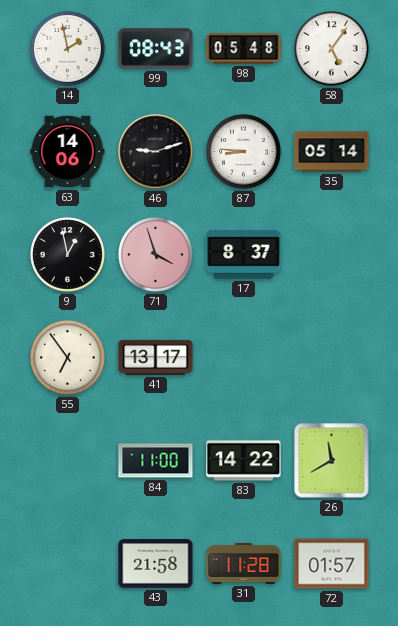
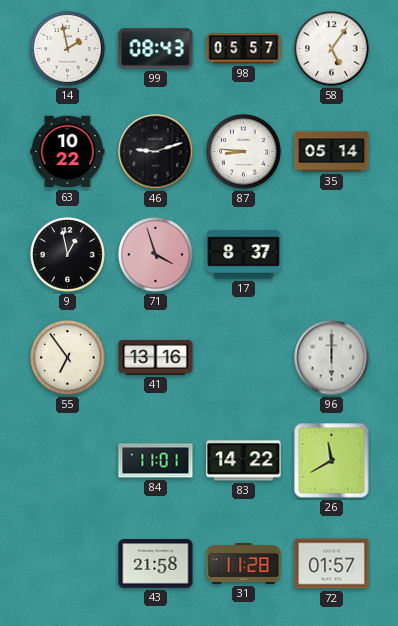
98: 05:48 -> 05:57 (244, 49)
63: 14:06 -> 10:22 (68, 152)
41: 13:17 -> 13:16 (156, 357)
96: none -> 6:00 (332, 358)
84: 11:00 -> 11:01 (156, 461)
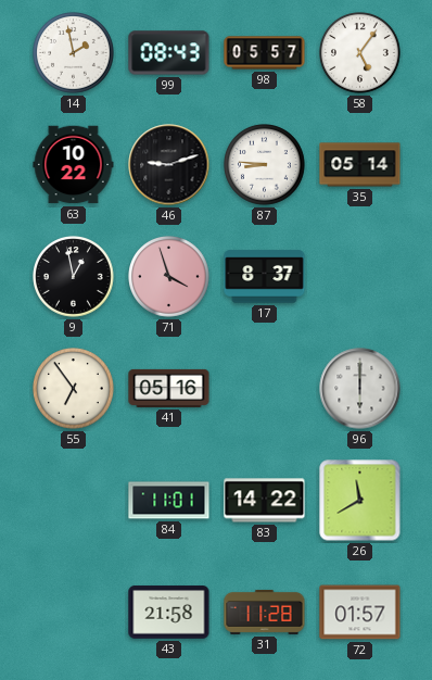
41: 13:16 -> 05:16 (169, 388)
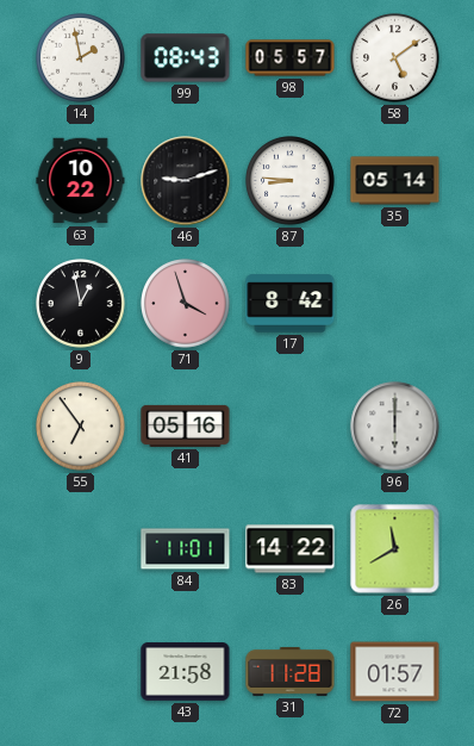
58: 5:06 -> 5:09 (395, 58)
17: 8:37 -> 8:42 (291, 304)
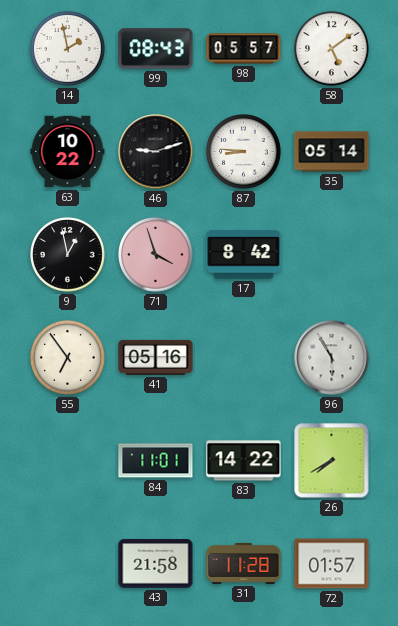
96: 6:00 -> 5:55 (332, 358)
26: 11:40 -> 7:40 (332, 461)
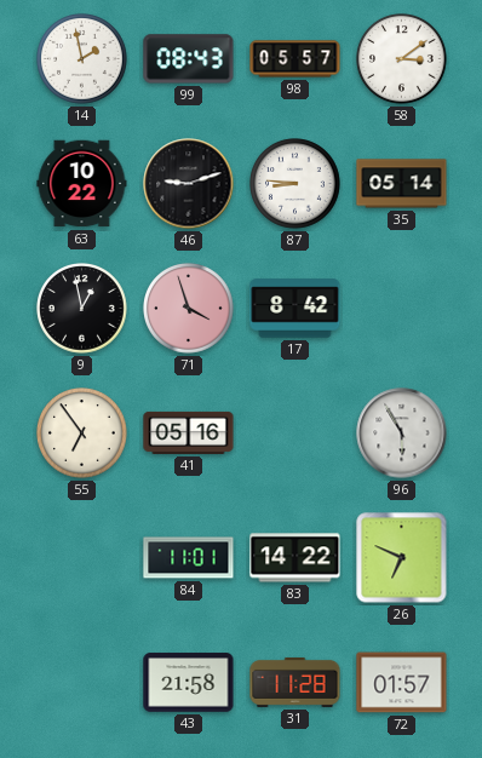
58: 5:09 -> 3:09 (402, 59)
26: 7:40 -> 6:49 (402, 558)
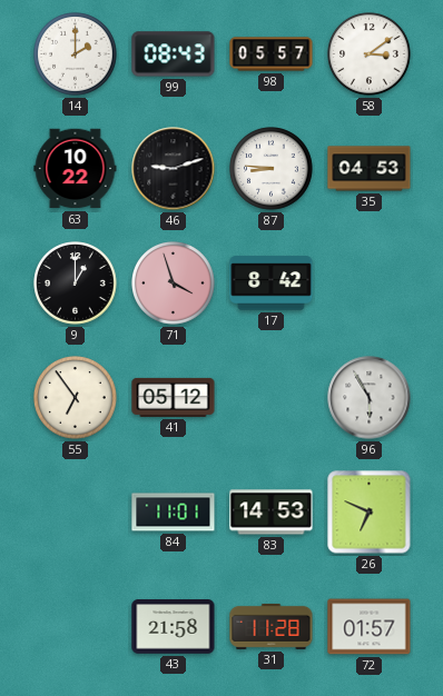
14: 1:58 -> 2:00 (76, 54)
35: 05:14 -> 04:53 (370, 169)
9: 12:58 -> 1:00 (76, 284)
41: 05:16 -> 05:12 (174, 397)
83: 14:22 -> 14:53 (272, 513)
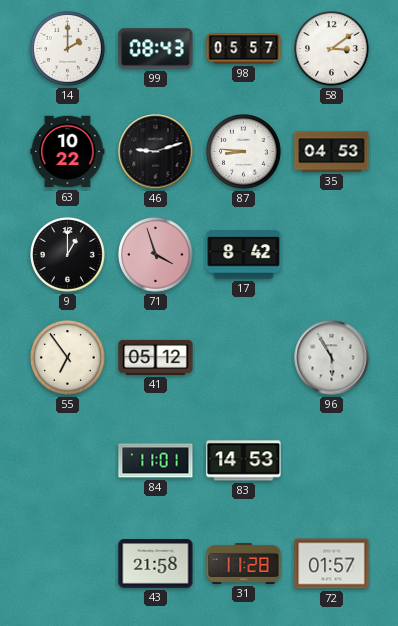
26: 6:49 -> none (370, 513)
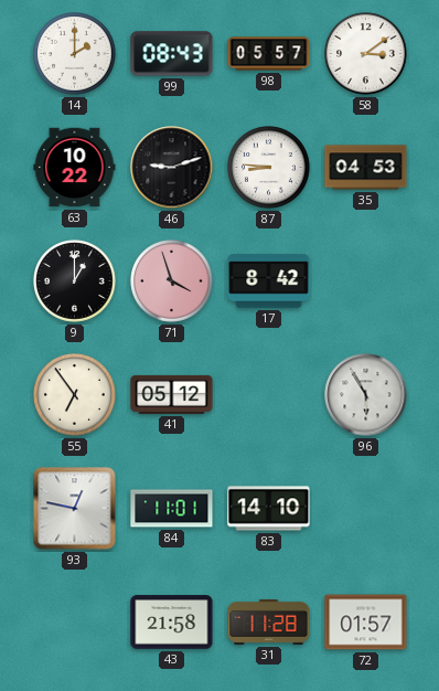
93: none -> 12:47 (75, 509)
83: 14:53 -> 14:10 (269, 509)
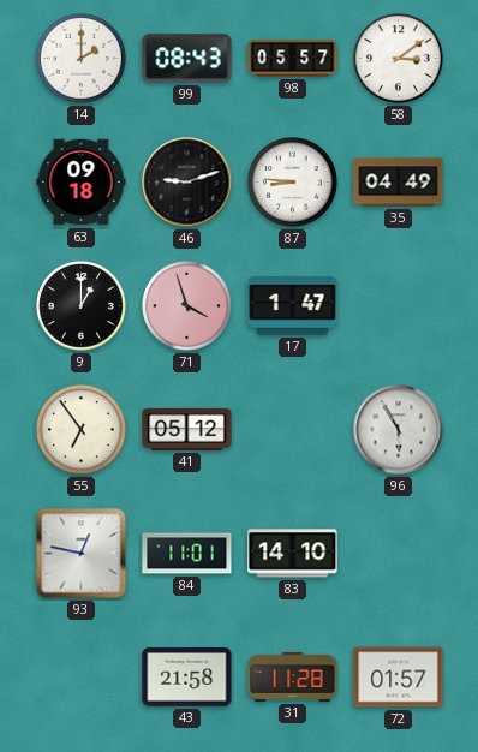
63: 10:22 -> 09:18 (82, 183)
35: 04:53 -> 04:49 (399, 183)
17: 8:42 -> 1:47 (293, 306)
